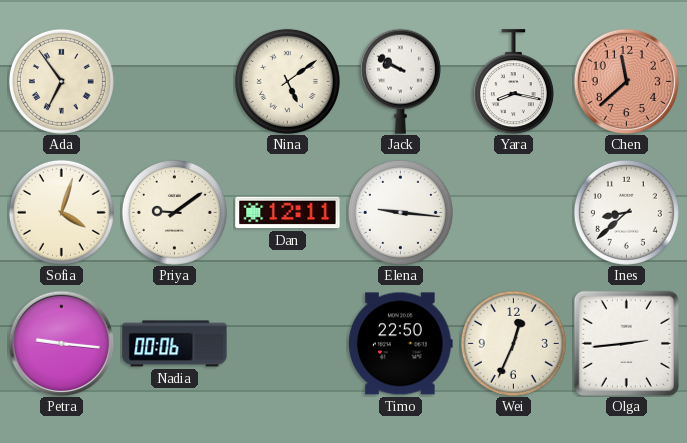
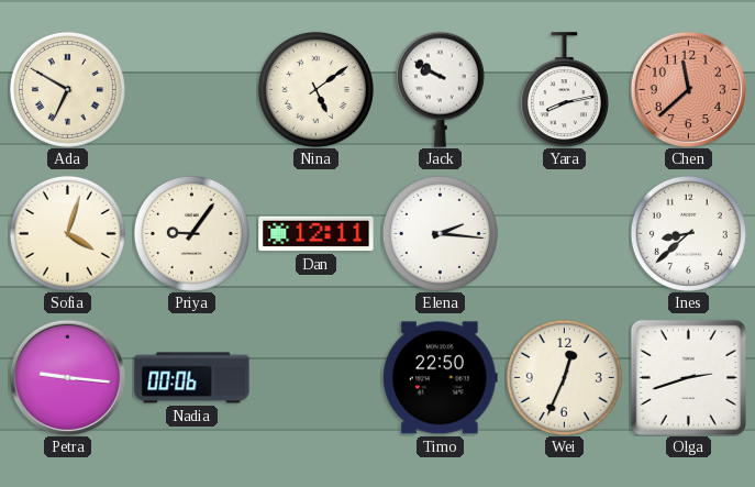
Ada: 6:54 -> 6:50 (67, 89)
Yara: 8:17 -> 8:13 (564, 90)
Priya: 9:09 -> 9:06 (191, 233)
Elena: 9:16 -> 2:16 (440, 233)
Olga: 2:44 -> 2:42 (688, 377)
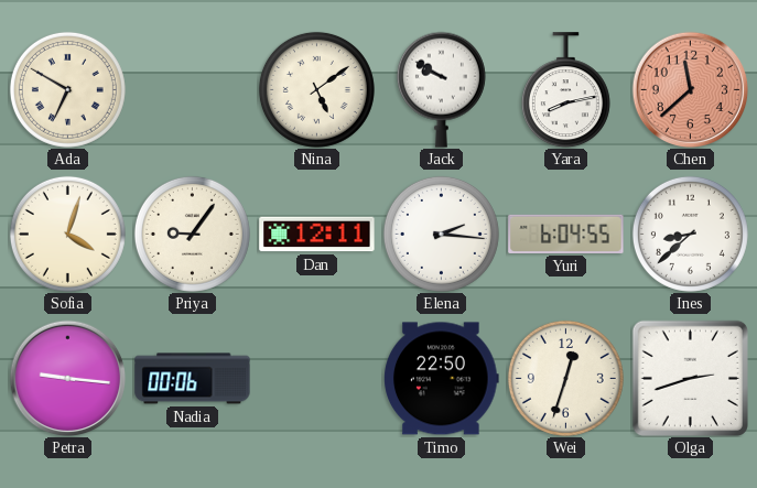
Yuri: none -> 6:04 (566, 234)
Wei: 12:34 -> 12:33 (565, 378)
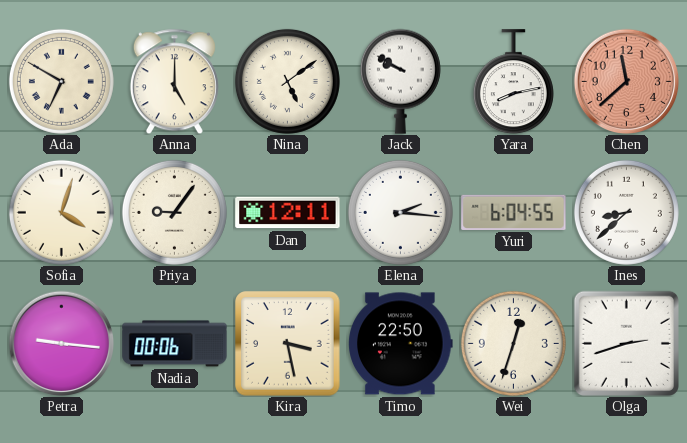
Anna: none -> 5:00 (174, 81)
Kira: none -> 3:28 (288, 344)
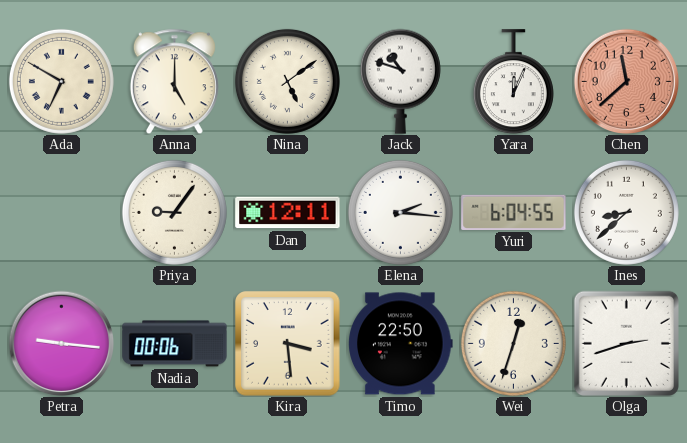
Jack: 9:50 -> 10:48 (400, 81)
Yara: 8:13 -> 12:04 (513, 82)
Sofia: 4:03 -> none (61, 212)
Kira: 3:28 -> 3:29 (288, 344)
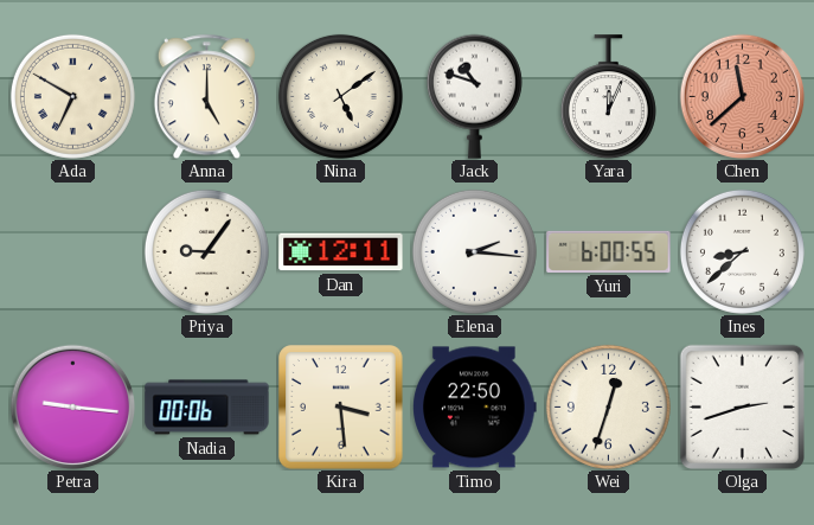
Yuri: 6:04 -> 6:00 (609, 251)
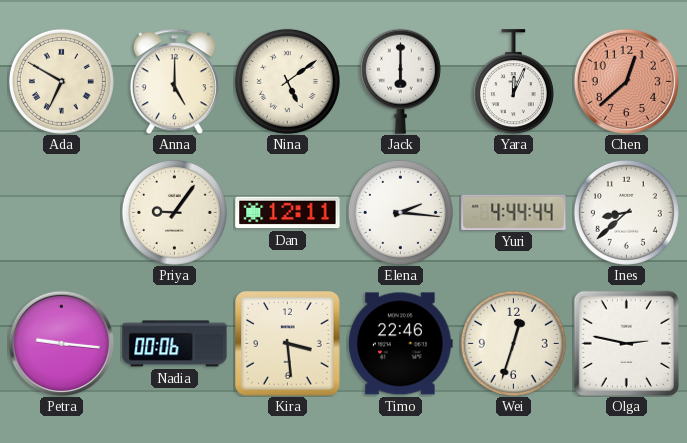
Jack: 10:48 -> 6:00 (400, 81)
Chen: 11:38 -> 12:38 (626, 81)
Yuri: 6:00 -> 4:44 (514, 212)
Timo: 22:50 -> 22:46 (401, 344)
Olga: 2:42 -> 2:47 (626, 343)
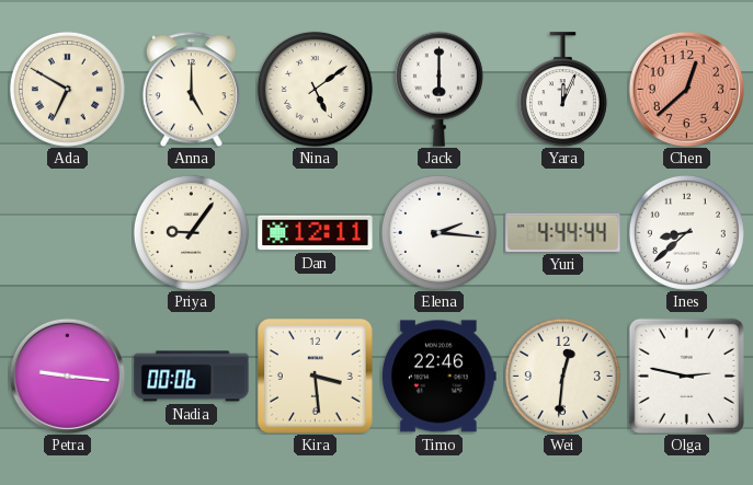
Wei: 12:33 -> 12:31 (562, 376)
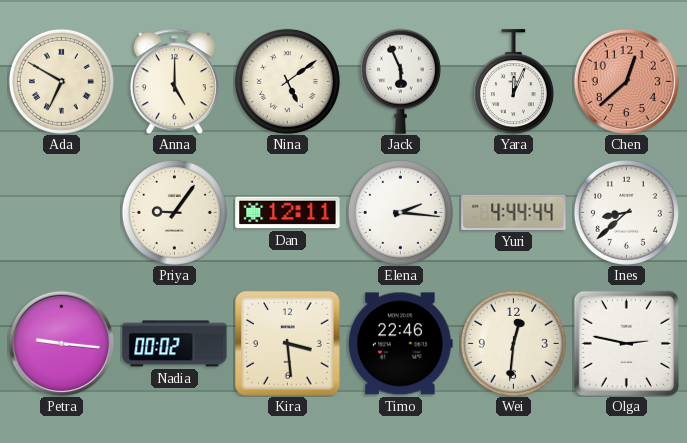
Jack: 6:00 -> 5:56 (400, 81)
Nadia: 00:06 -> 00:02 (175, 344)
